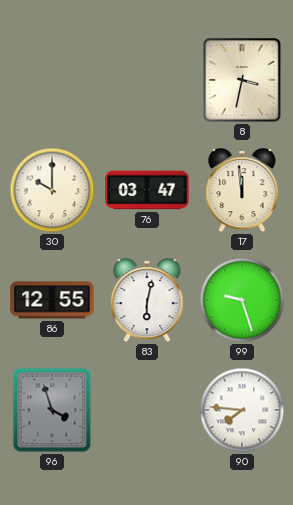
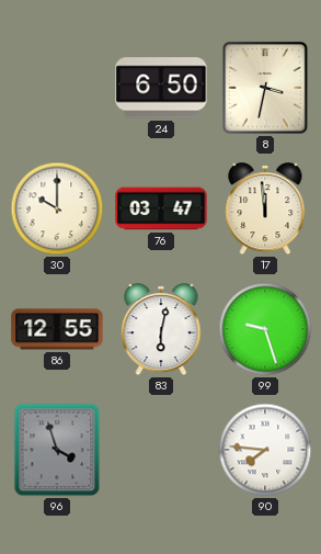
24: none -> 6:50 (161, 88)
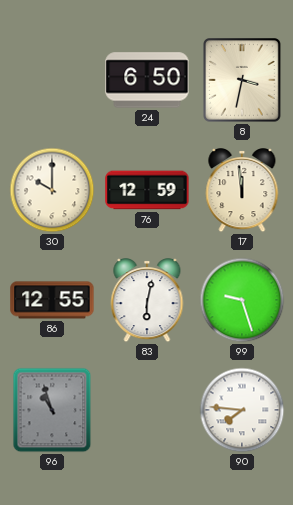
76: 03:47 -> 12:59 (147, 190)
96: 3:57 -> 10:57 (52, 410)
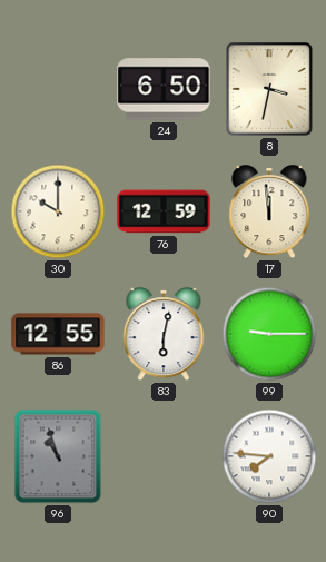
99: 9:27 -> 9:15 (269, 334)
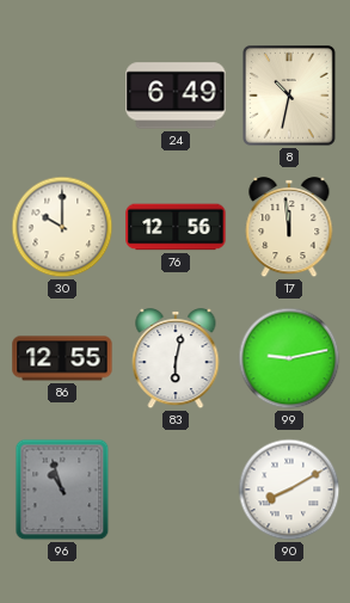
24: 6:50 -> 6:49 (176, 96)
8: 3:32 -> 10:32 (290, 97)
76: 12:59 -> 12:56 (176, 227)
99: 9:15 -> 9:13 (289, 358)
90: 7:46 -> 8:10 (289, 490)
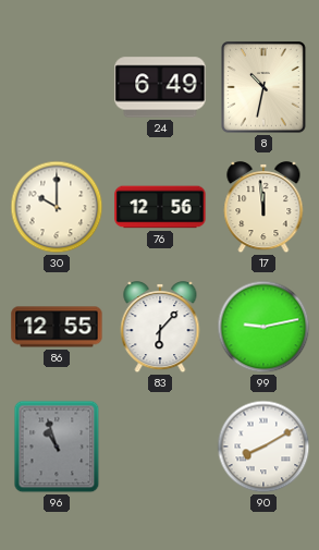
83: 6:02 -> 6:07 (160, 328)
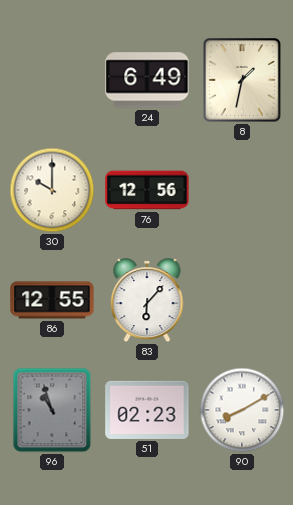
8: 10:32 -> 1:32 (243, 81)
17: 11:59 -> none (263, 208)
99: 9:13 -> none (263, 327)
51: none -> 02:23 (147, 410)
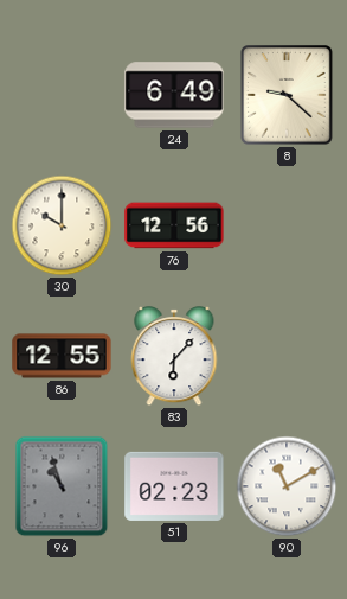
8: 1:32 -> 9:22 (288, 96)
90: 8:10 -> 11:10 (287, 486)
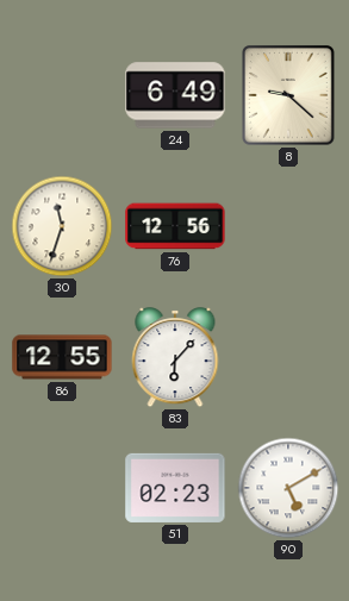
30: 10:00 -> 11:33 (62, 226)
96: 10:57 -> none (62, 486)
90: 11:10 -> 5:10 (288, 488)
